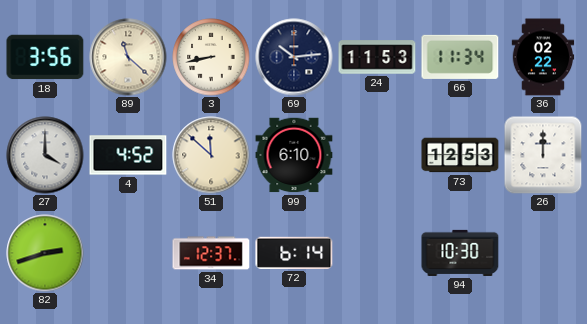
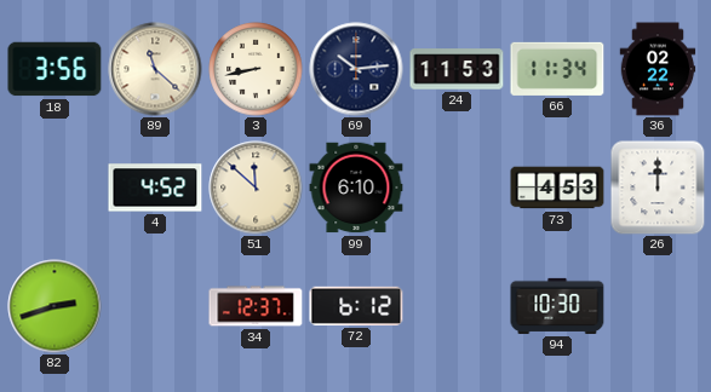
27: 4:00 -> none (45, 155)
73: 12:53 -> 4:53 (557, 188)
72: 6:14 -> 6:12 (356, 306)
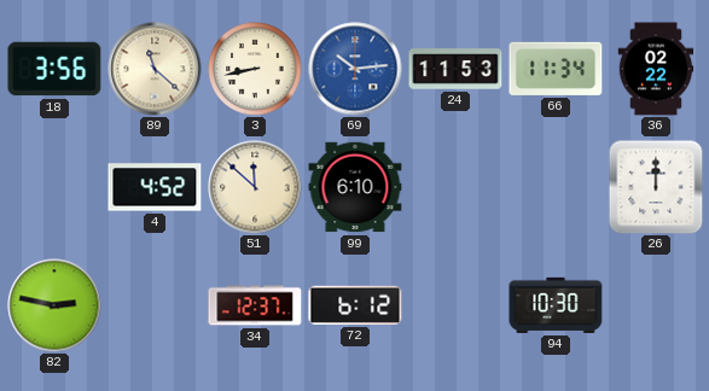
69 dial: navy -> blue (355, 69)
73: 4:53 -> none (557, 188)
82: 2:42 -> 2:47 (54, 305)
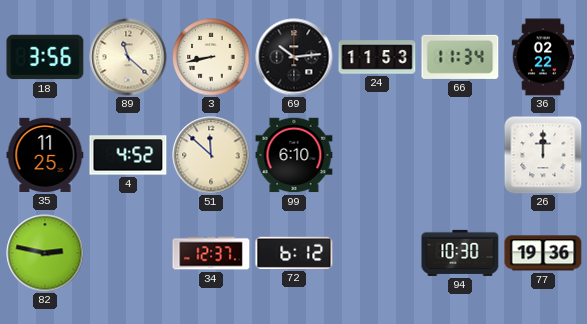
69 dial: blue -> black (294, 57)
35: none -> 11:25 (45, 155)
77: none -> 19:36 (543, 253)
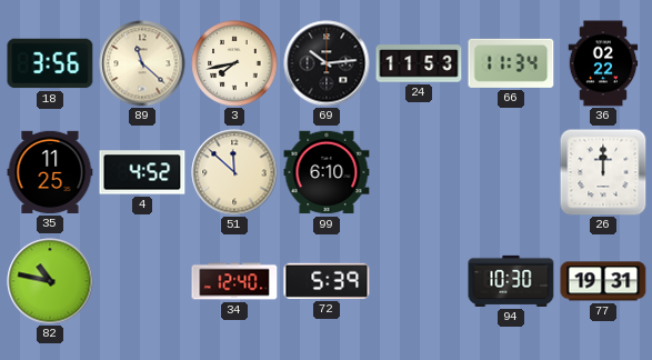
3: 8:43 -> 7:43 (234, 63)
82: 2:47 -> 10:47 (50, 281)
34: 12:37 -> 12:40 (234, 281)
72: 6:12 -> 5:39 (327, 281)
77: 19:36 -> 19:31 (603, 281)
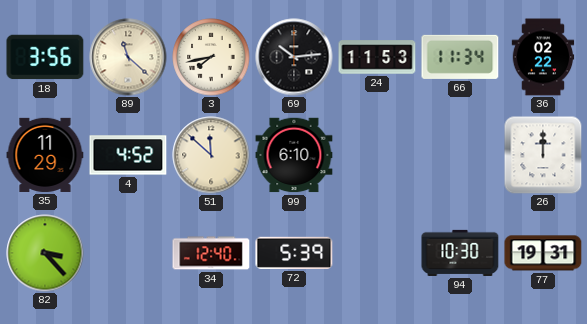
35: 11:25 -> 11:29 (45, 155)
82: 10:47 -> 3:23 (45, 253)
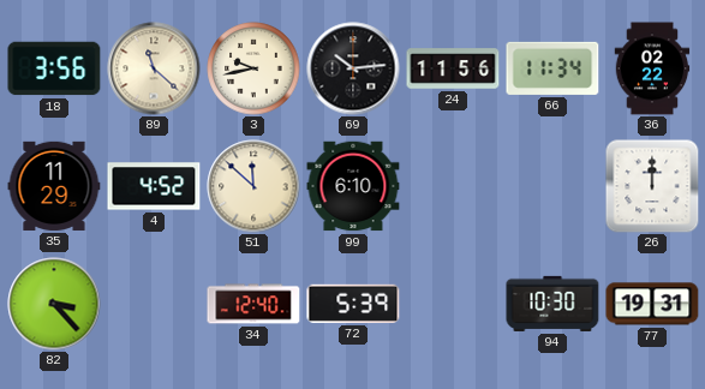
3: 7:43 -> 9:43 (253, 68)
24: 11:53 -> 11:56 (453, 68)
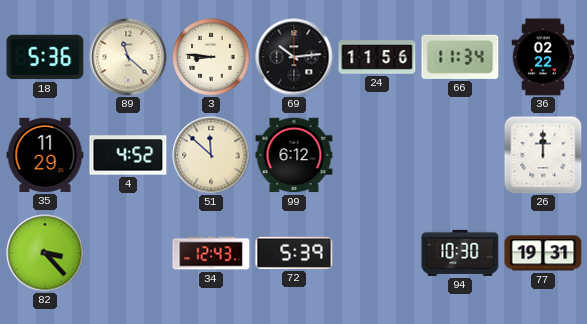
18: 3:56 -> 5:36 (45, 57)
3: 9:43 -> 8:46 (211, 57)
99: 6:10 -> 6:12 (294, 155)
34: 12:40 -> 12:43 (211, 253)
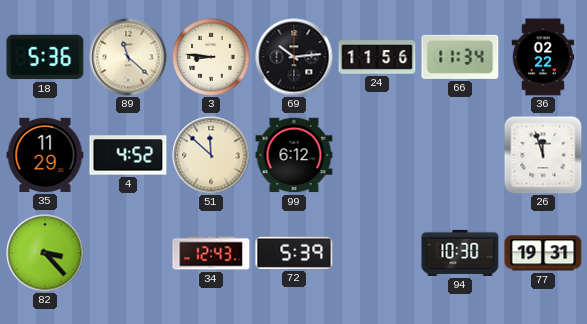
26: 12:00 -> 11:57 (543, 155)
